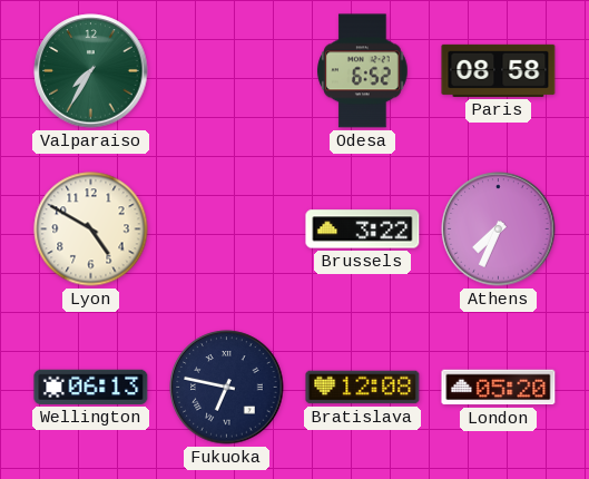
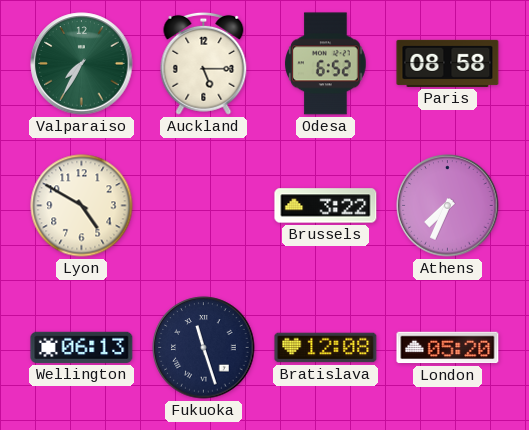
Auckland: none -> 5:15 (204, 63)
Fukuoka: 6:47 -> 11:27 (204, 348)
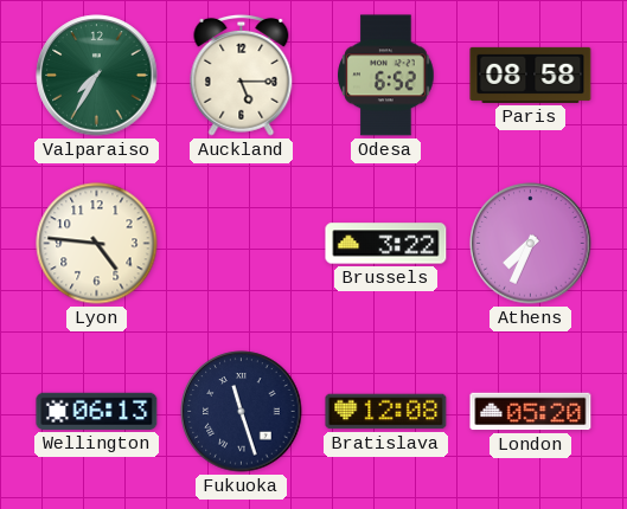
Lyon: 4:50 -> 4:46 (97, 244)
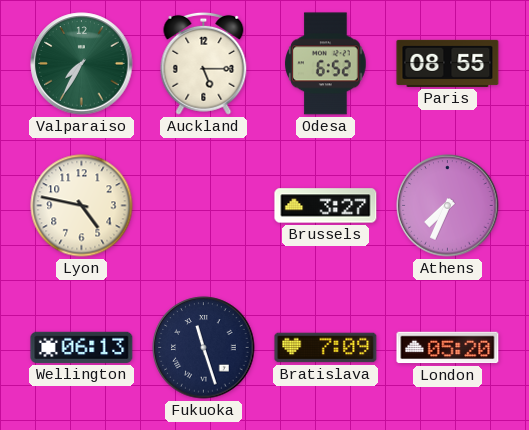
Paris: 08:58 -> 08:55 (448, 63)
Lyon: 4:46 -> 4:47 (82, 206)
Brussels: 3:22 -> 3:27 (326, 206)
Bratislava: 12:08 -> 7:09 (326, 348)
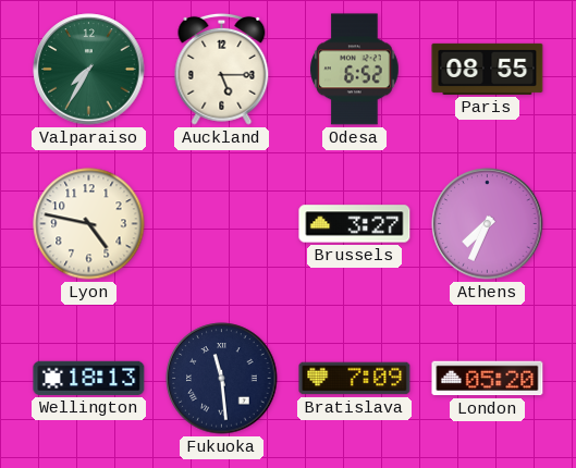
Wellington: 06:13 -> 18:13 (89, 378)
Fukuoka: 11:27 -> 11:29 (222, 379)
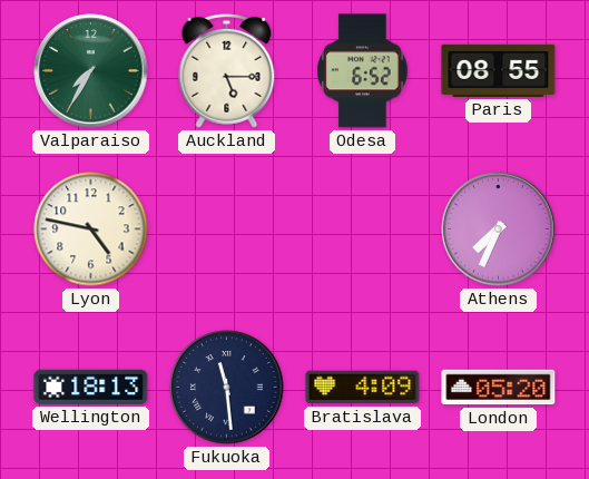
Brussels: 3:27 -> none (355, 224)
Bratislava: 7:09 -> 4:09 (363, 388)
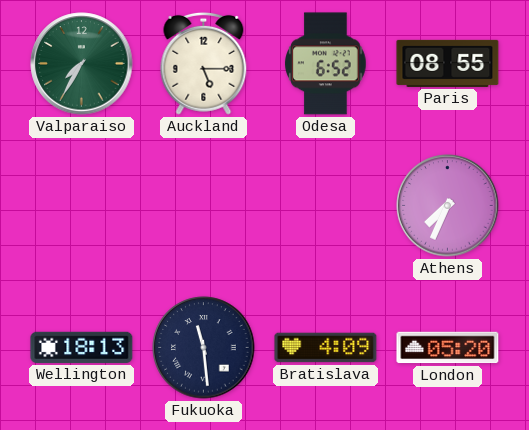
Lyon: 4:47 -> none (91, 229)
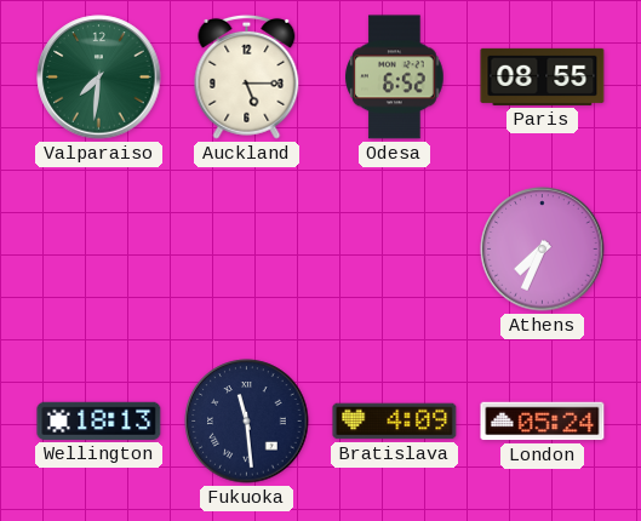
Valparaiso: 7:35 -> 7:31 (99, 78)
London: 05:20 -> 05:24 (543, 422)
